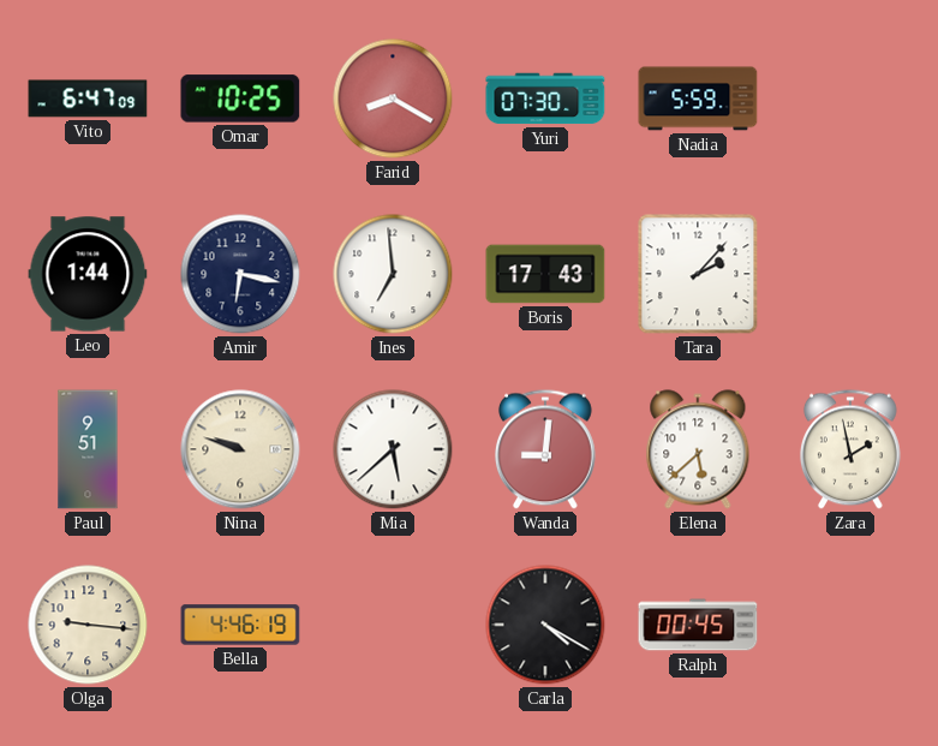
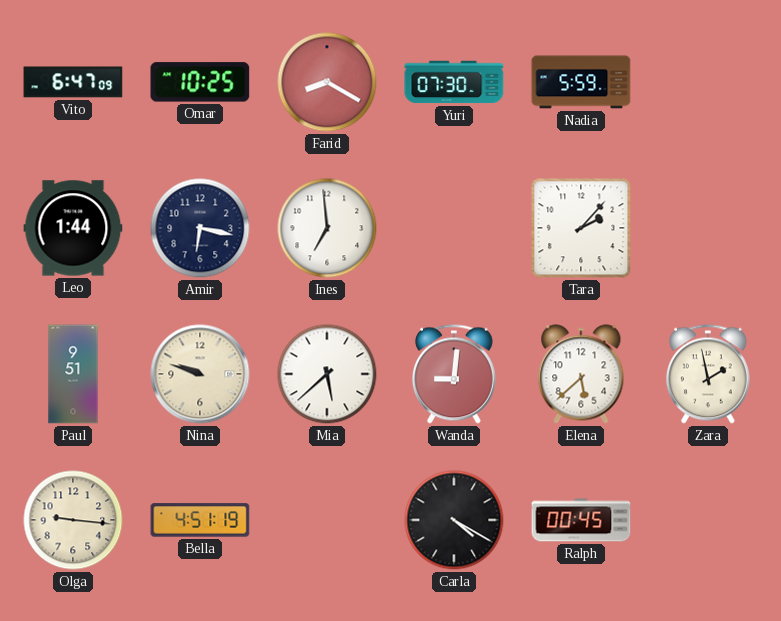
Boris: 17:43 -> none (545, 274)
Bella: 4:46 -> 4:51 (200, 520)
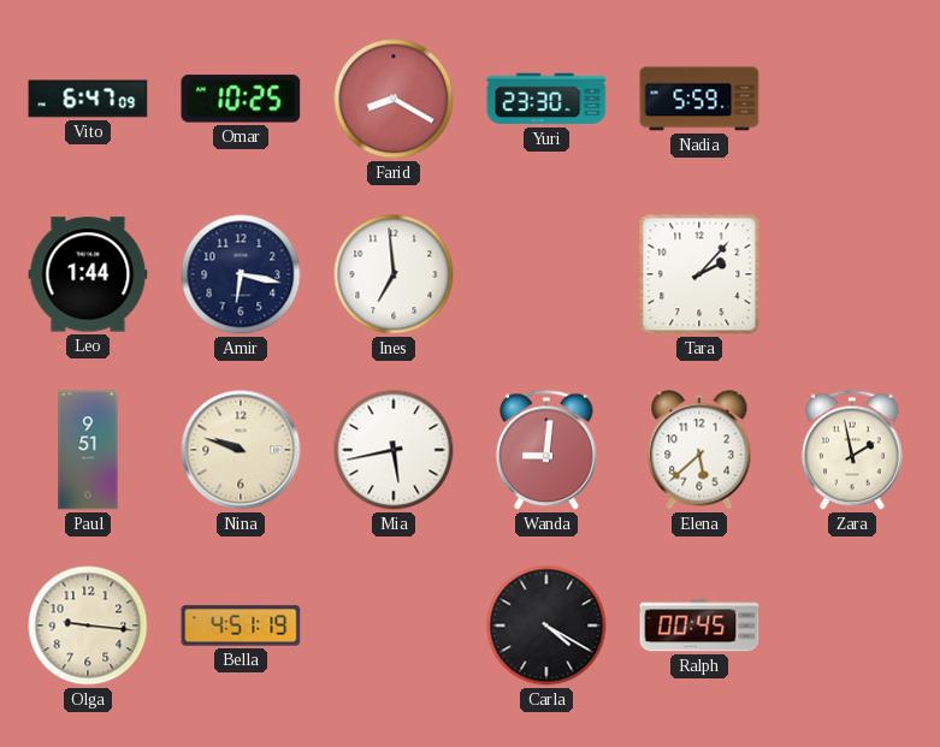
Yuri: 07:30 -> 23:30 (546, 99)
Mia: 5:38 -> 5:43 (394, 450)
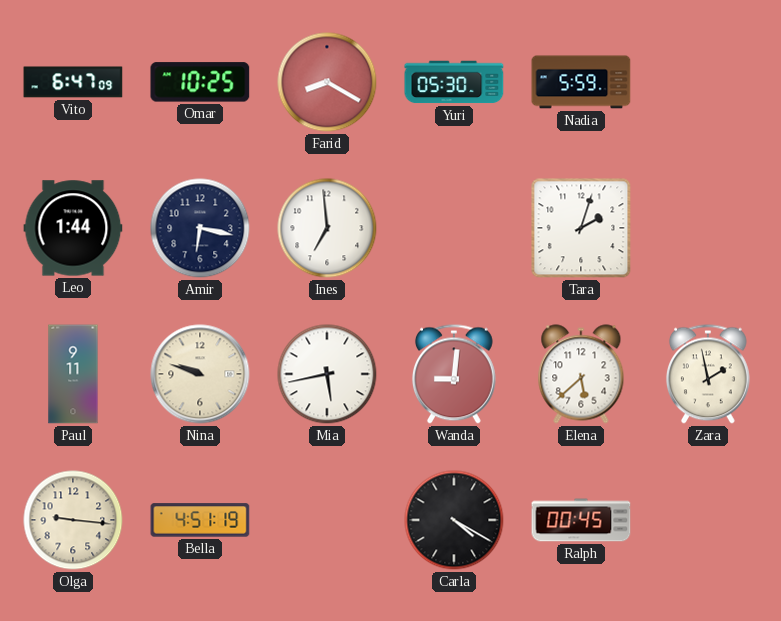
Yuri: 23:30 -> 05:30 (454, 82)
Tara: 2:07 -> 2:03 (581, 228)
Paul: 9:51 -> 9:11 (73, 374)
